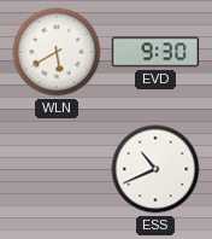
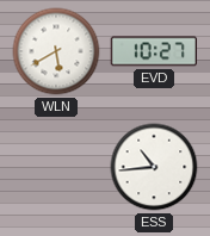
EVD: 9:30 -> 10:27 (154, 51)
ESS: 10:41 -> 10:44 (154, 167)
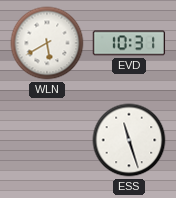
EVD: 10:27 -> 10:31 (129, 43)
ESS: 10:44 -> 11:27 (129, 140)
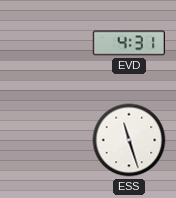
WLN: 5:40 -> none (47, 43)
EVD: 10:31 -> 4:31 (129, 43)
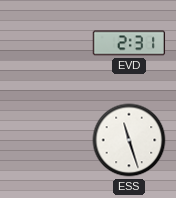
EVD: 4:31 -> 2:31 (129, 43)
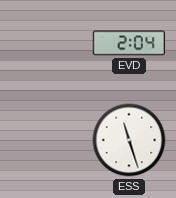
EVD: 2:31 -> 2:04 (129, 43)
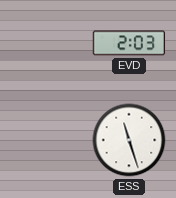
EVD: 2:04 -> 2:03 (129, 43)
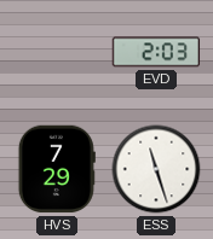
HVS: none -> 7:29 (57, 169)
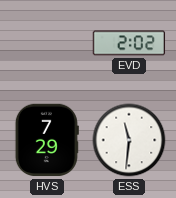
EVD: 2:03 -> 2:02 (129, 43)
ESS: 11:27 -> 11:31 (129, 140)
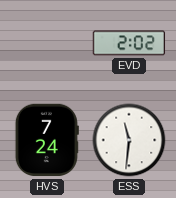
HVS: 7:29 -> 7:24 (47, 140)
